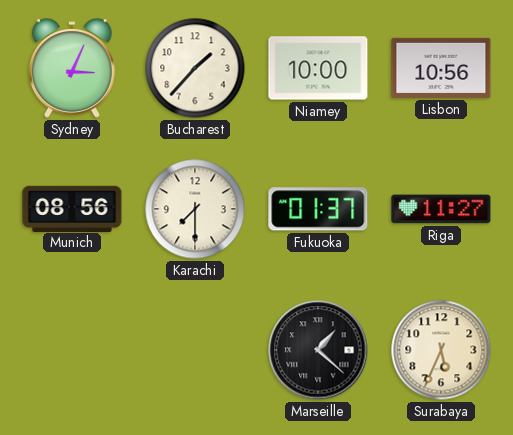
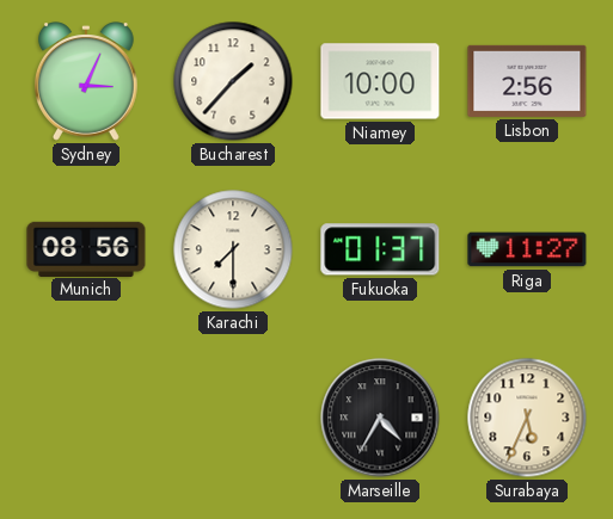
Lisbon: 10:56 -> 2:56 (527, 81)
Marseille: 1:22 -> 4:35 (380, 418)
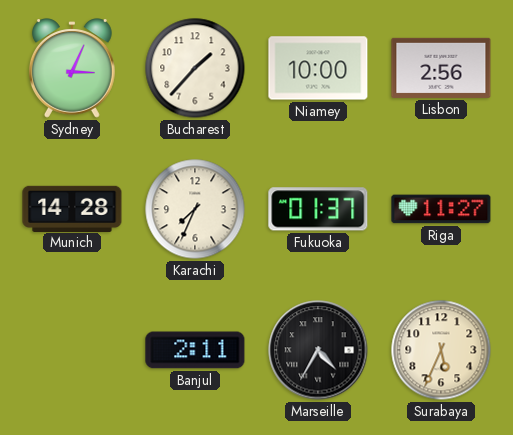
Munich: 08:56 -> 14:28 (72, 208)
Karachi: 7:30 -> 7:34 (195, 209)
Banjul: none -> 2:11 (195, 350)
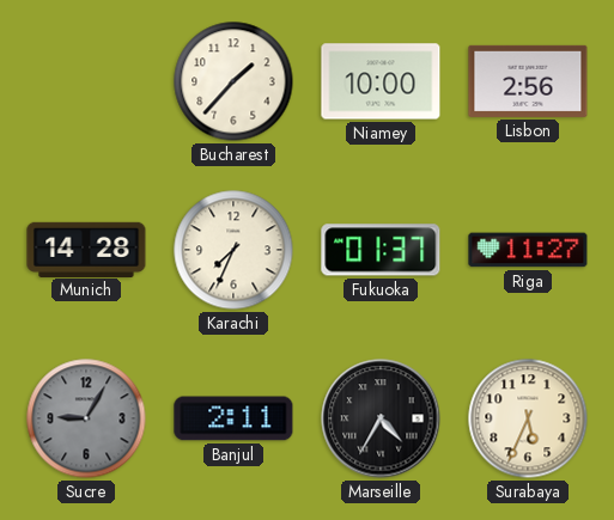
Sydney: 3:04 -> none (72, 68)
Sucre: none -> 9:05 (86, 418)
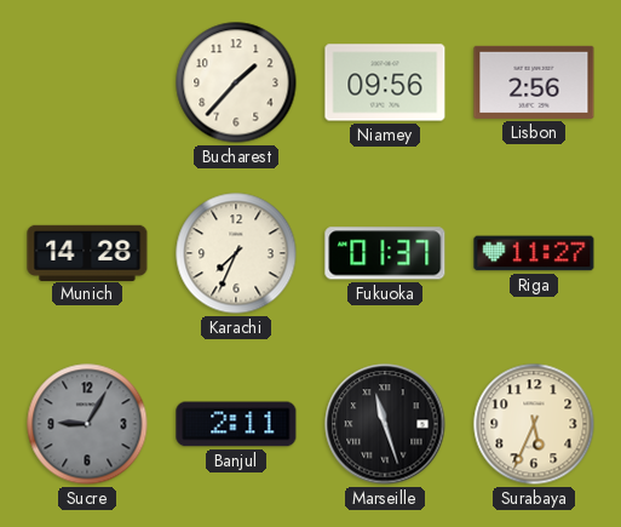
Niamey: 10:00 -> 09:56 (385, 82)
Marseille: 4:35 -> 11:27 (385, 424)
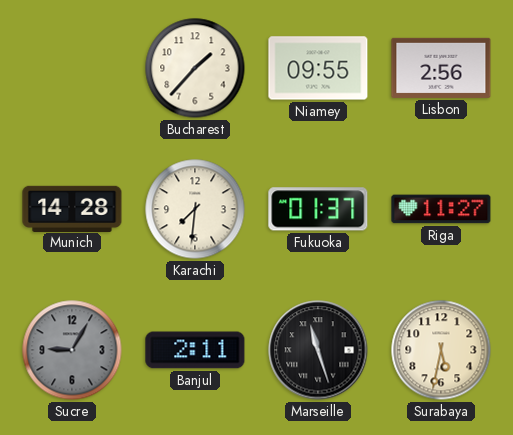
Niamey: 09:56 -> 09:55 (318, 68)
Karachi: 7:34 -> 7:31 (195, 209)
Surabaya: 5:34 -> 5:32 (441, 350)
